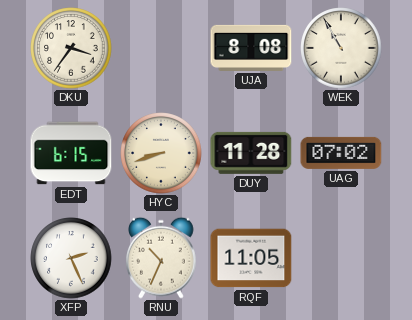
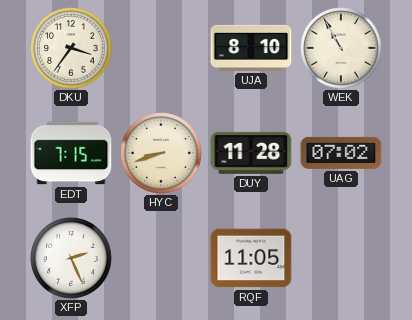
UJA: 8:08 -> 8:10 (251, 48)
EDT: 6:15 -> 7:15 (71, 153)
RNU: 10:34 -> none (162, 258)
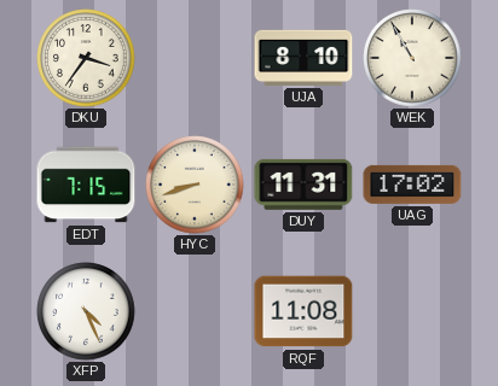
DUY: 11:28 -> 11:31 (303, 185)
UAG: 07:02 -> 17:02 (412, 185)
XFP: 2:26 -> 4:26 (86, 311)
RQF: 11:05 -> 11:08 (303, 311)
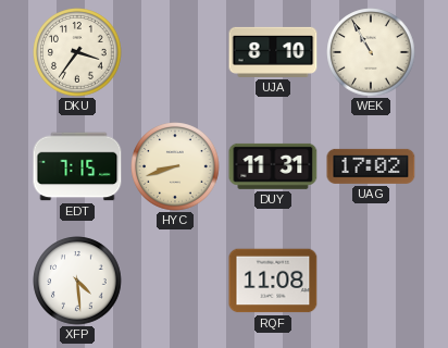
XFP: 4:26 -> 4:29 (77, 281)
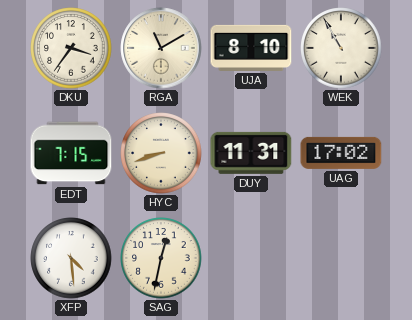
RGA: none -> 11:10 (161, 48)
SAG: none -> 12:32 (161, 258)
RQF: 11:08 -> none (273, 281)
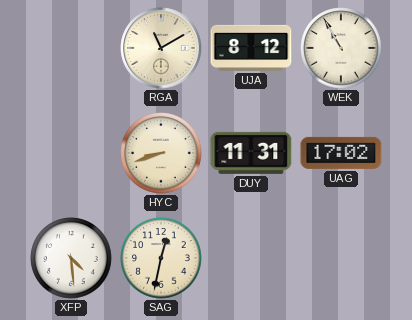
DKU: 3:36 -> none (71, 48)
UJA: 8:10 -> 8:12 (251, 48)
EDT: 7:15 -> none (71, 153)
